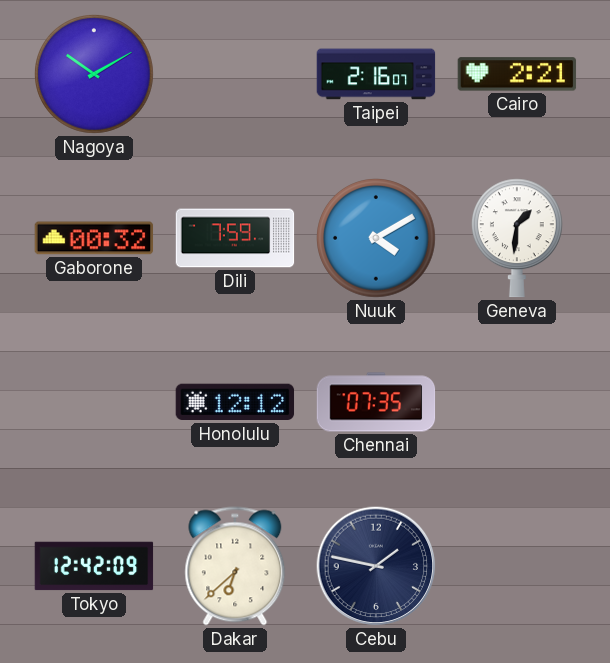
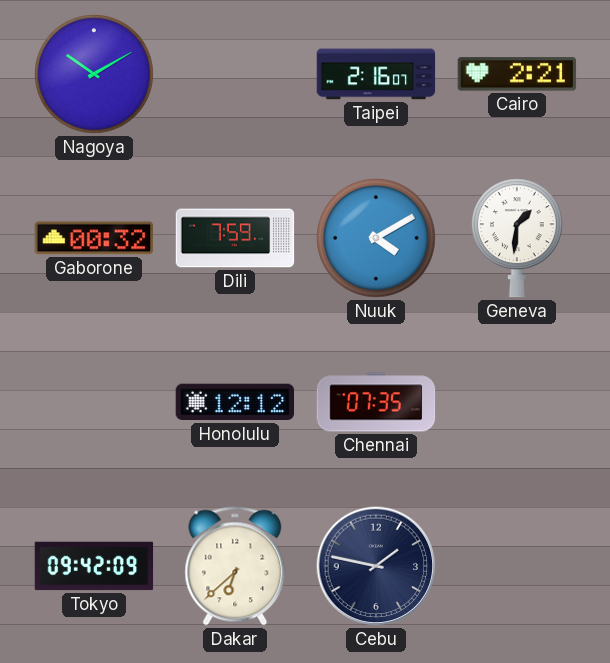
Tokyo: 12:42 -> 09:42 (94, 566)
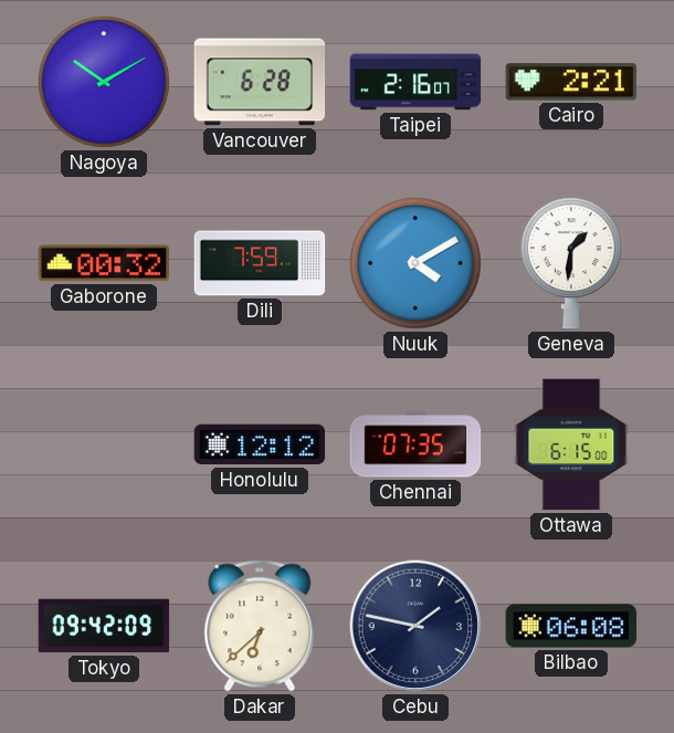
Vancouver: none -> 6:28 (260, 82)
Ottawa: none -> 6:15 (571, 444)
Bilbao: none -> 06:08 (571, 626)
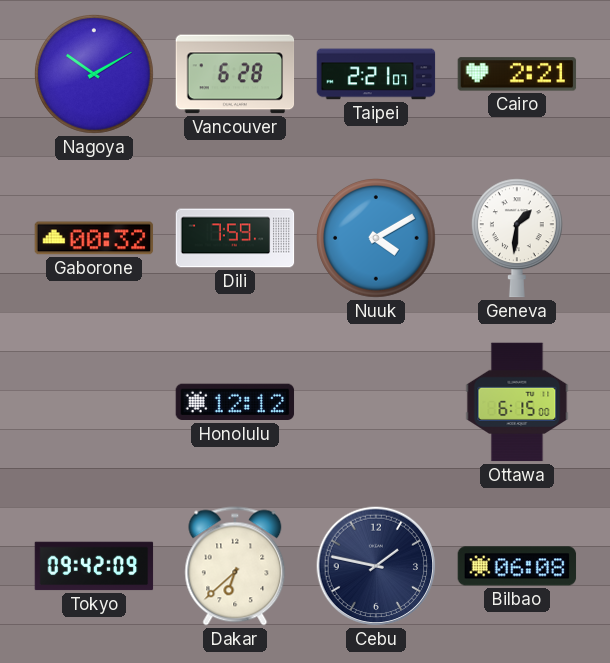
Taipei: 2:16 -> 2:21 (376, 74)
Chennai: 07:35 -> none (415, 444)
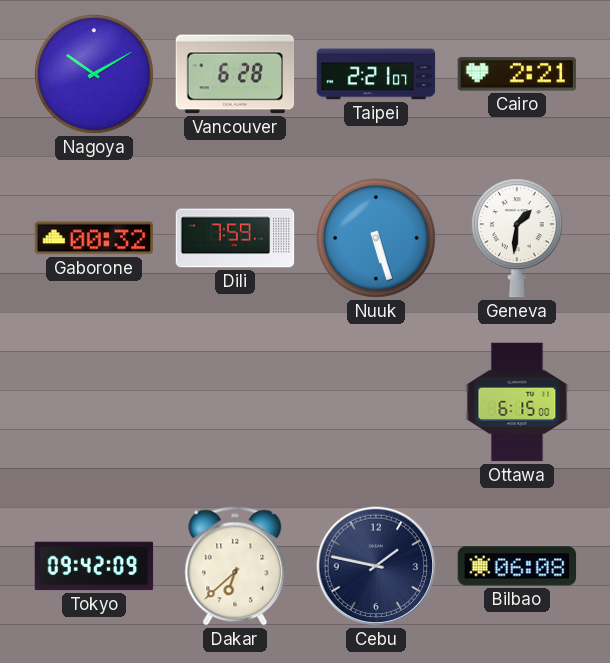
Nuuk: 4:10 -> 5:27 (377, 239)
Honolulu: 12:12 -> none (235, 402)
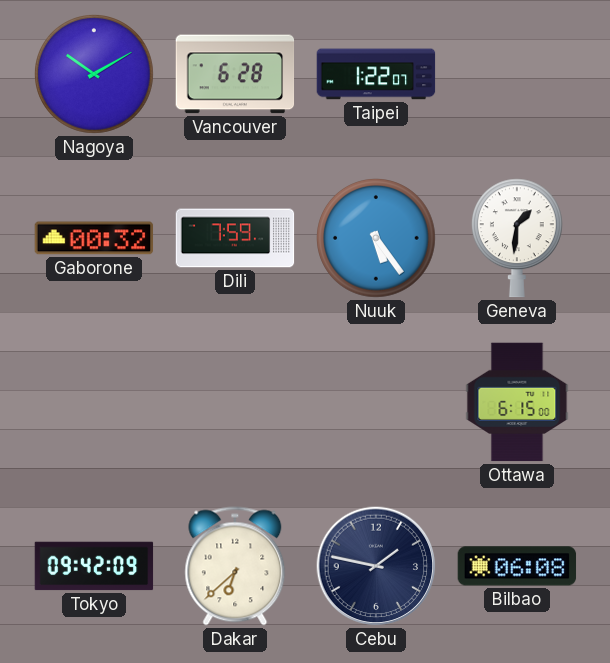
Taipei: 2:21 -> 1:22 (376, 74)
Cairo: 2:21 -> none (517, 74)
Nuuk: 5:27 -> 5:24 (377, 239)
